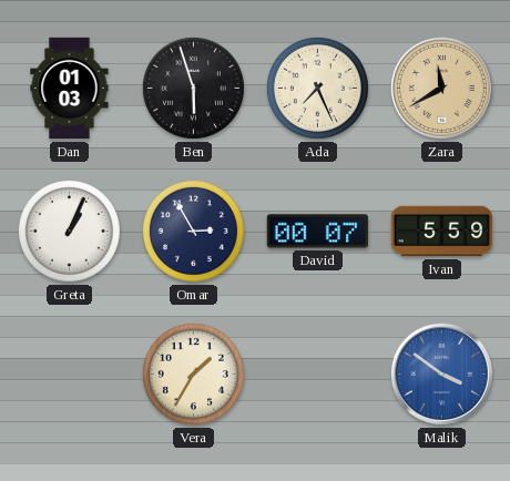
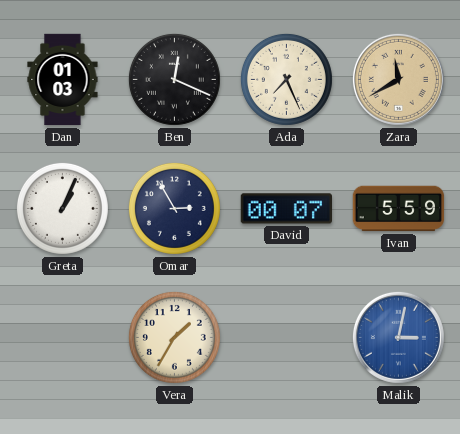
Ben: 5:57 -> 12:19 (174, 79)
Malik: 3:51 -> 3:02 (398, 337)
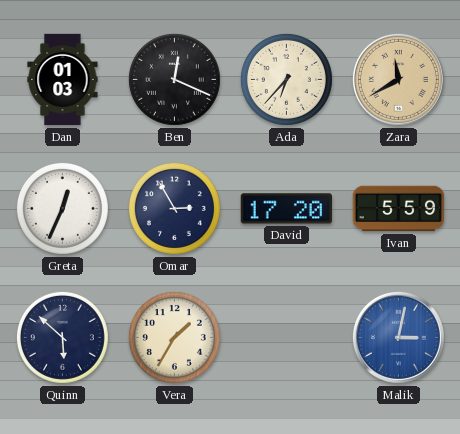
Ada: 7:26 -> 6:37 (286, 79)
Greta: 1:04 -> 12:34 (62, 208)
David: 00:07 -> 17:20 (286, 209)
Quinn: none -> 5:52 (62, 337)
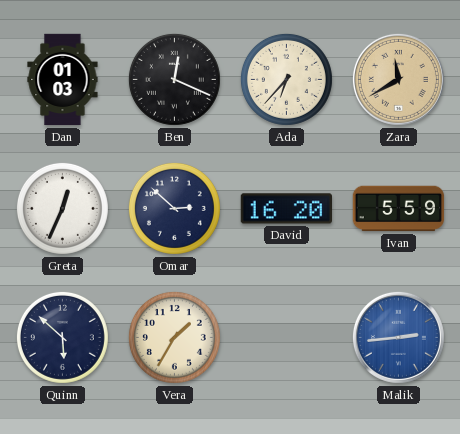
Omar: 2:55 -> 2:52 (174, 208)
David: 17:20 -> 16:20 (286, 209)
Malik: 3:02 -> 2:44 (398, 337)
